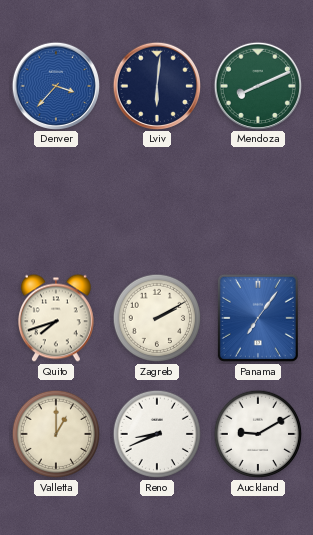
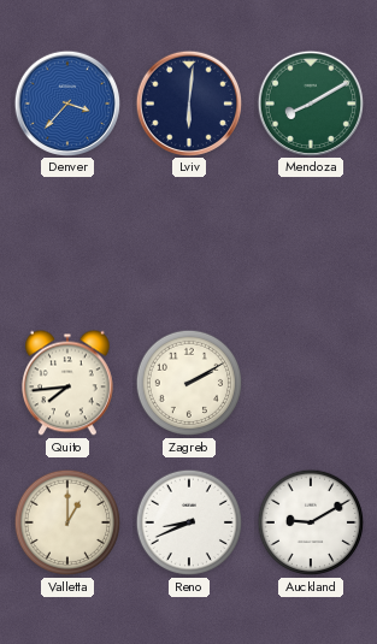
Mendoza: 8:11 -> 8:10 (310, 102)
Quito: 7:42 -> 7:44 (69, 383)
Panama: 7:06 -> none (258, 318)
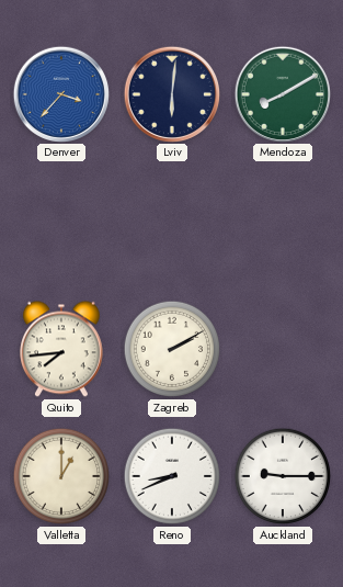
Auckland: 9:10 -> 9:15 (283, 476)
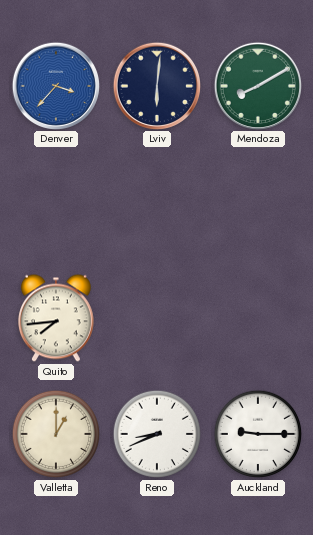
Zagreb: 2:10 -> none (172, 349)
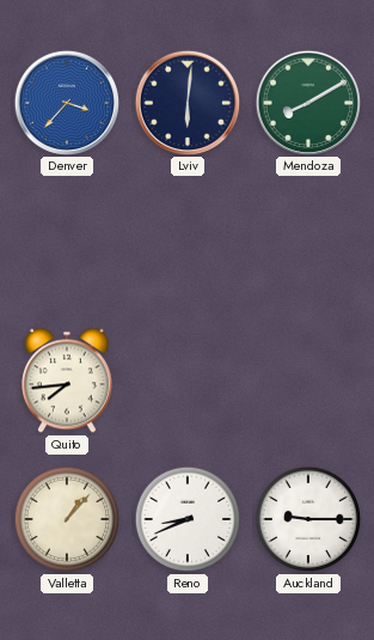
Valletta: 1:00 -> 1:07 (67, 519)
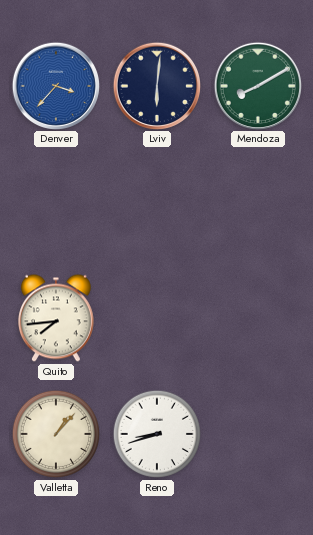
Reno: 8:41 -> 8:42 (157, 434)
Auckland: 9:15 -> none (308, 519)
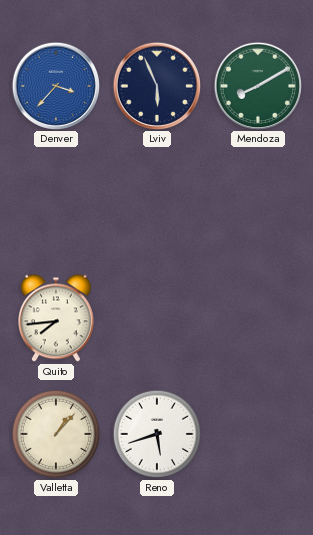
Lviv: 6:01 -> 5:56 (156, 85)
Reno: 8:42 -> 5:42 (157, 434)
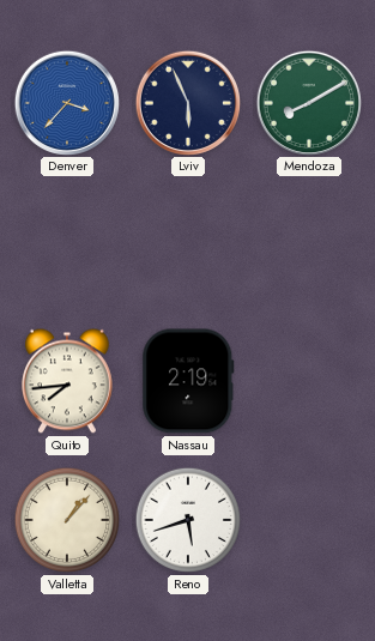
Nassau: none -> 2:19 (188, 381)
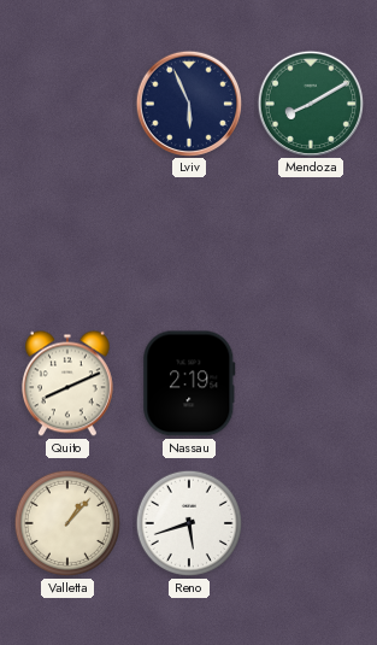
Denver: 3:37 -> none (66, 102)
Quito: 7:44 -> 8:11 (69, 383)
